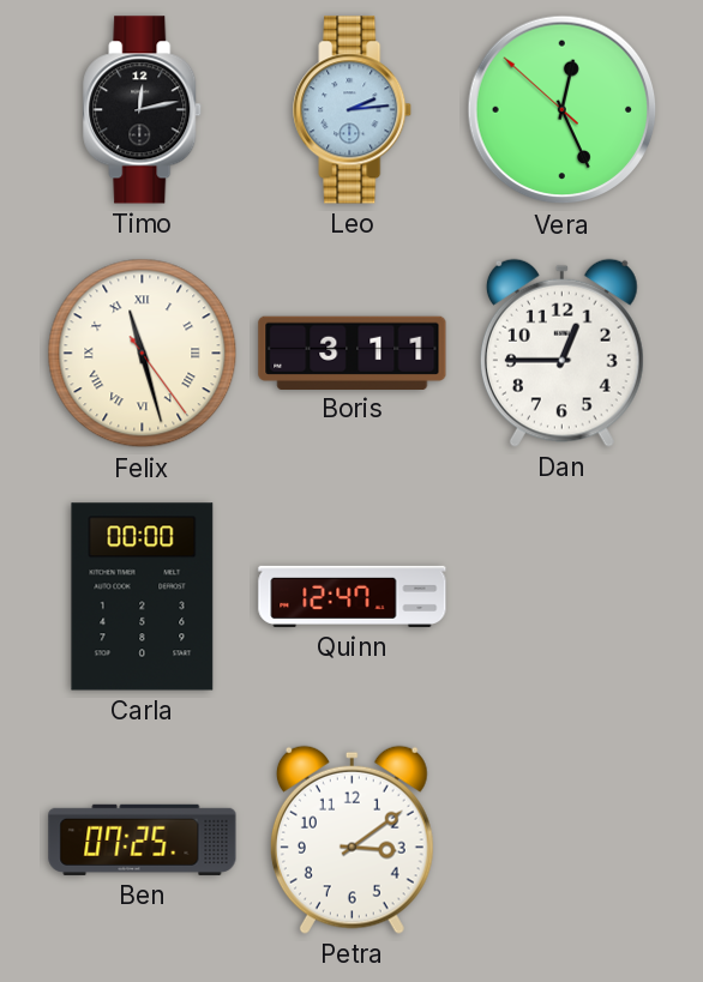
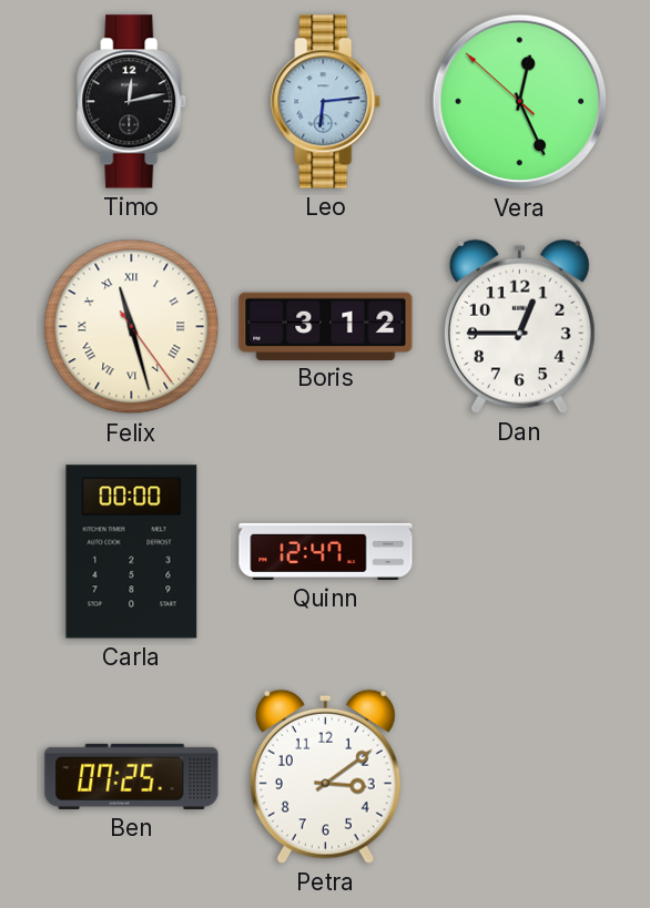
Leo: 2:14 -> 6:14 (326, 102)
Boris: 3:11 -> 3:12 (326, 326)
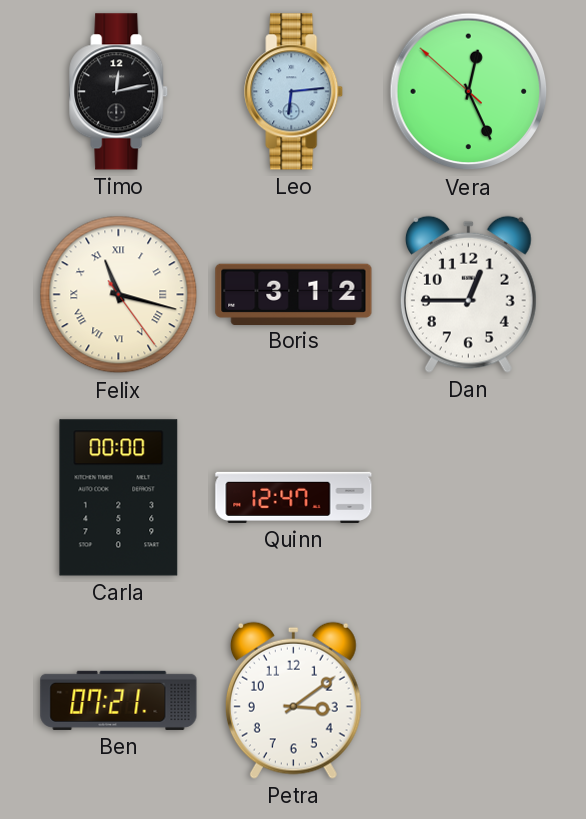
Felix: 11:27 -> 11:17 (119, 295)
Ben: 07:25 -> 07:21 (119, 700)
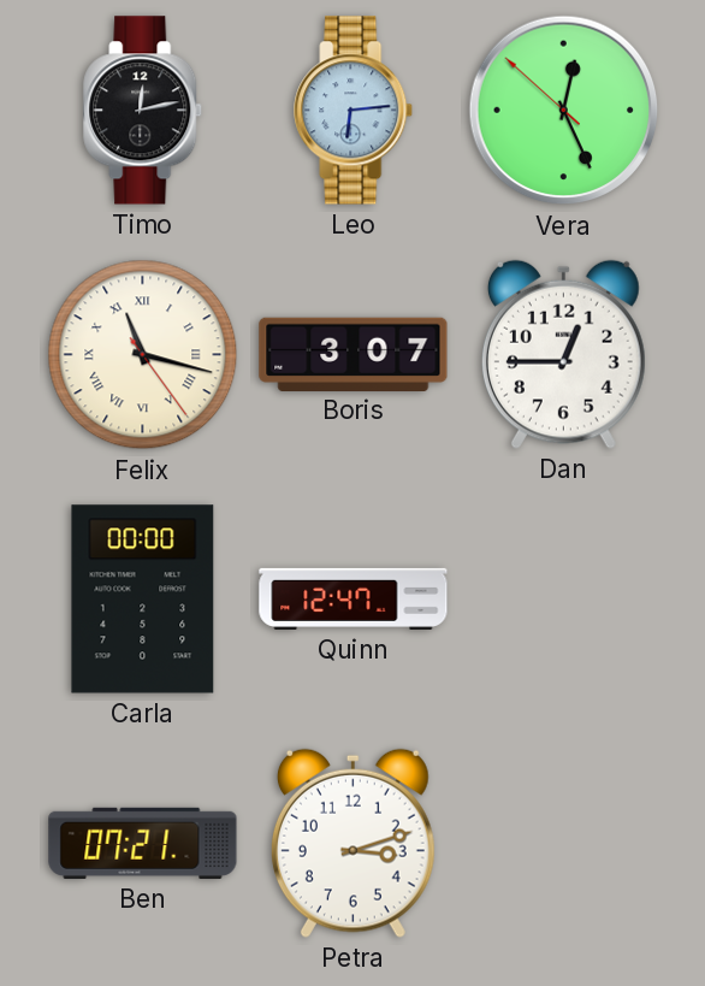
Boris: 3:12 -> 3:07 (354, 354)
Petra: 3:09 -> 3:12 (352, 843)
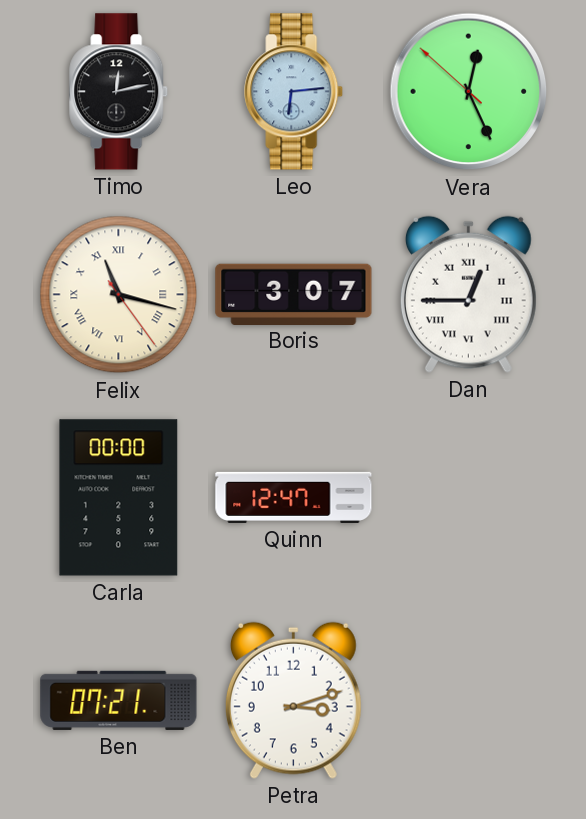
Dan numerals: Arabic -> Roman (468, 294)
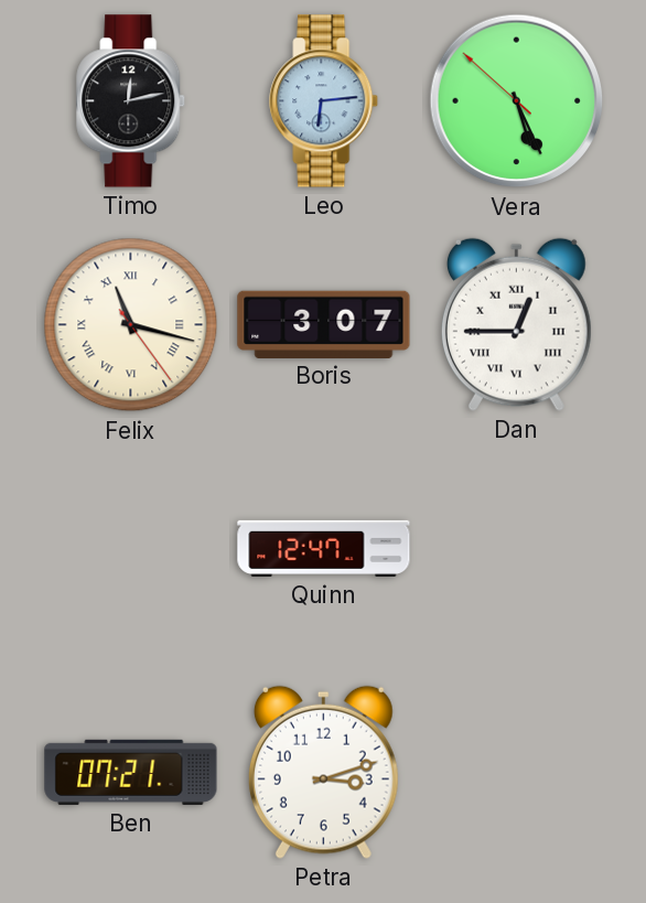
Vera: 12:25 -> 5:25 (517, 101)
Carla: 00:00 -> none (119, 498)
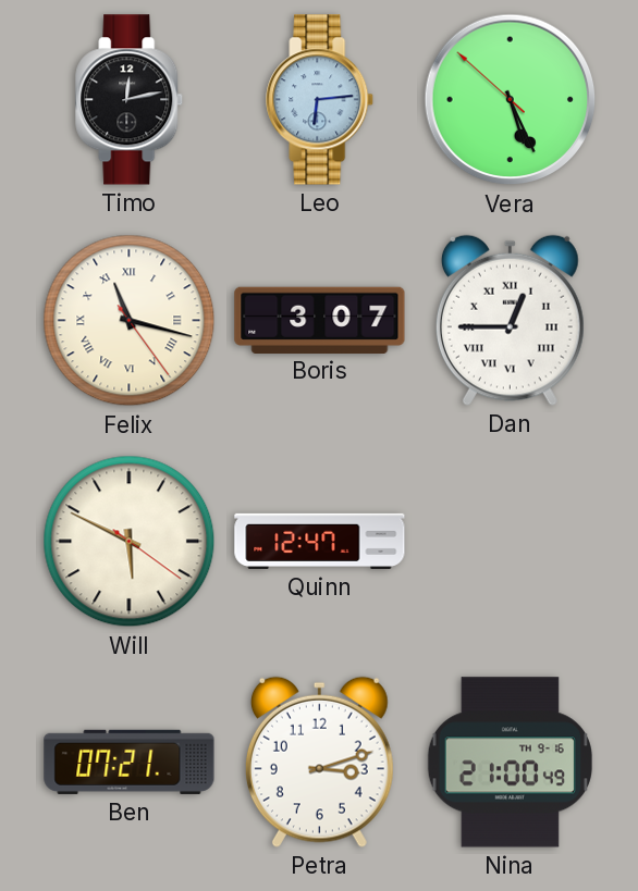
Will: none -> 5:49 (130, 542)
Nina: none -> 21:00 (510, 763)
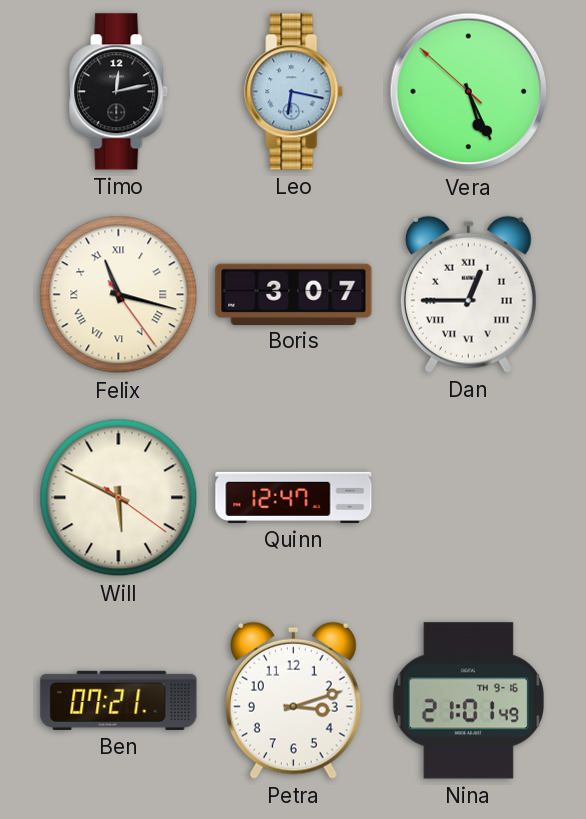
Leo: 6:14 -> 6:17 (294, 92)
Nina: 21:00 -> 21:01 (468, 701)
